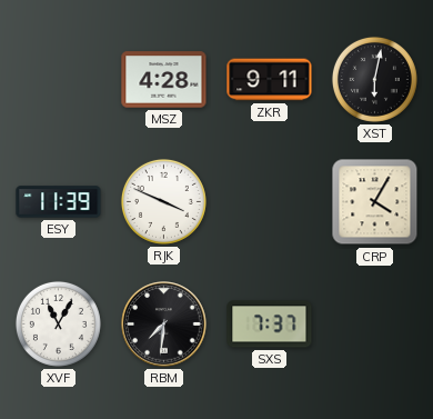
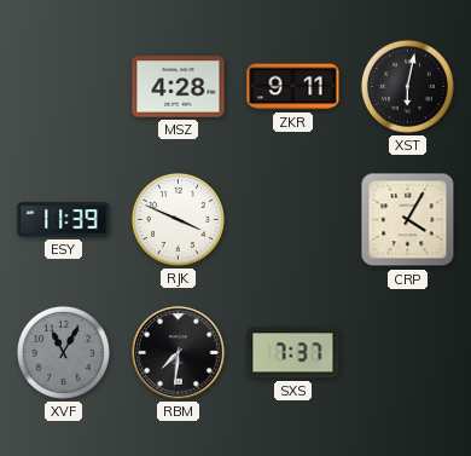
XVF dial: white -> grey (63, 352)
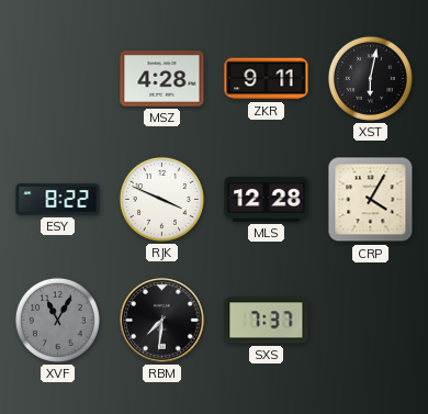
ESY: 11:39 -> 8:22 (58, 200)
MLS: none -> 12:28 (267, 199)
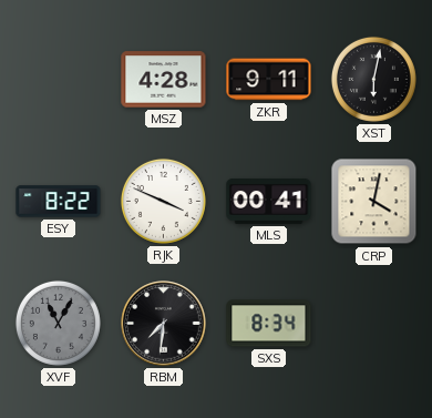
MLS: 12:28 -> 00:41 (269, 201)
CRP: 4:05 -> 4:02 (374, 202)
SXS: 7:37 -> 8:34 (269, 324)
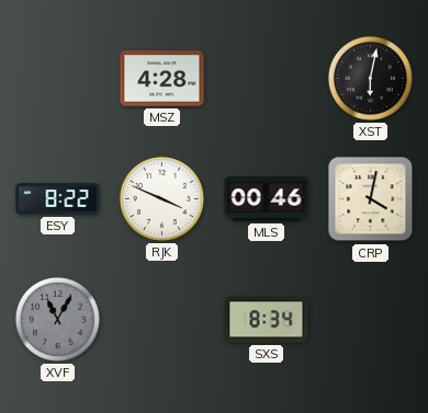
ZKR: 9:11 -> none (269, 80)
MLS: 00:41 -> 00:46 (267, 198)
RBM: 7:31 -> none (164, 324)
